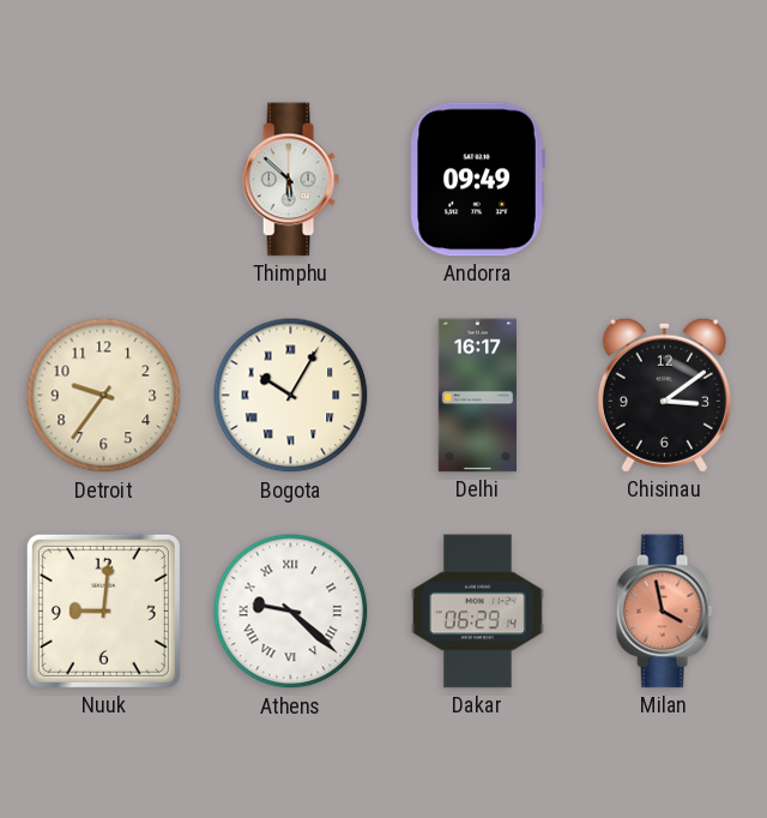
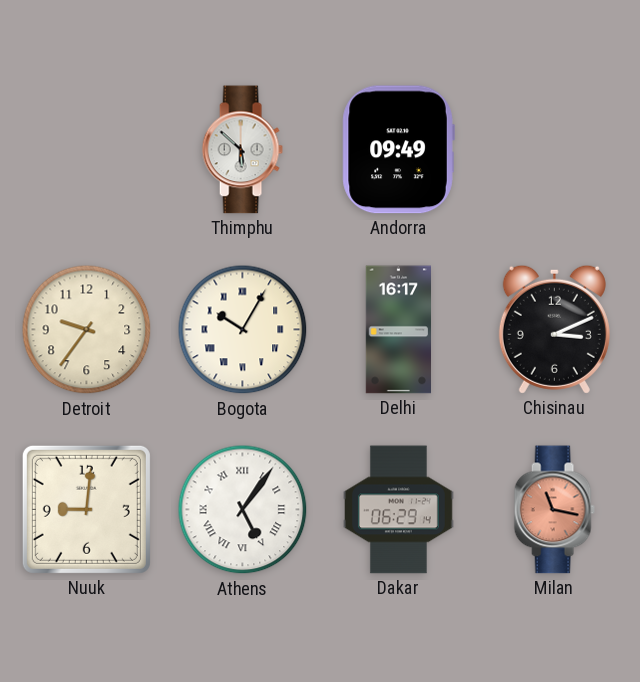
Chisinau: 3:09 -> 3:11 (554, 329)
Athens: 9:22 -> 5:06 (243, 510)
Milan: 3:58 -> 11:17 (554, 510)
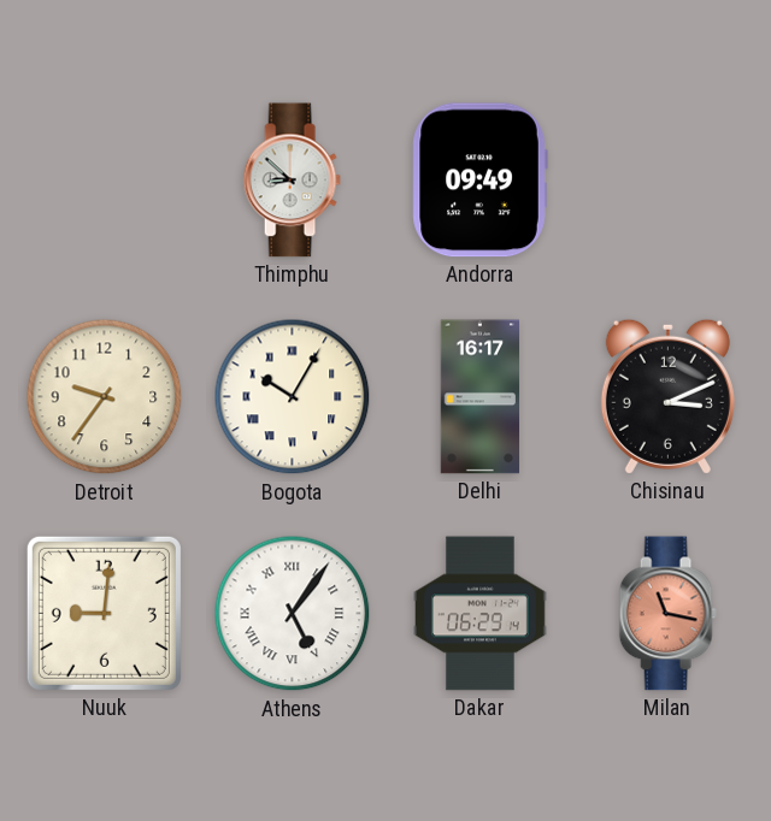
Thimphu: 5:52 -> 8:52 (292, 181)
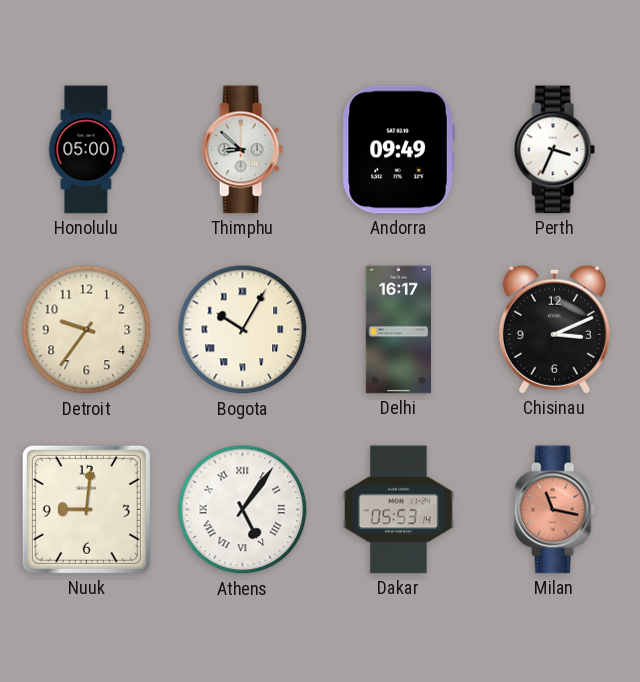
Honolulu: none -> 05:00 (86, 150)
Perth: none -> 3:34 (554, 150)
Dakar: 06:29 -> 05:53 (399, 510)
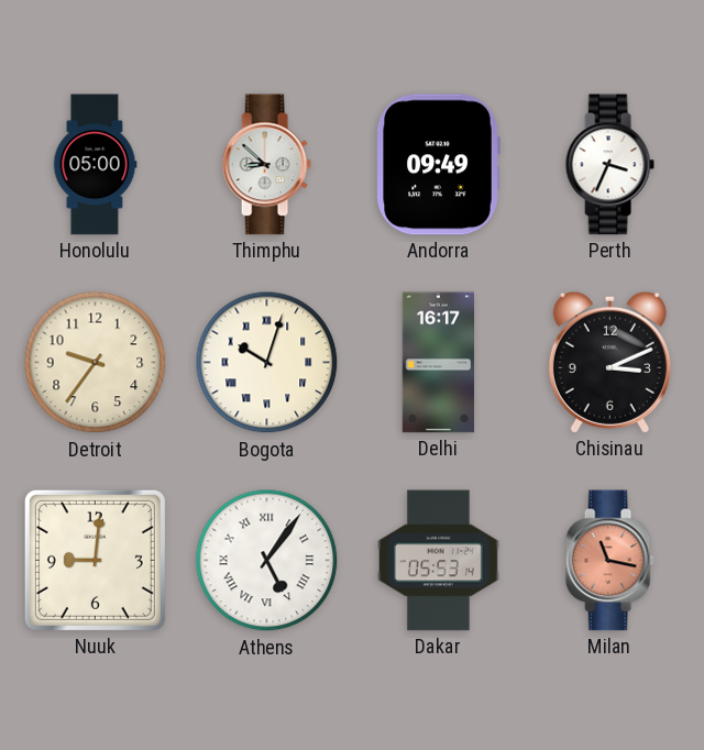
Bogota: 10:05 -> 10:03 (267, 363)
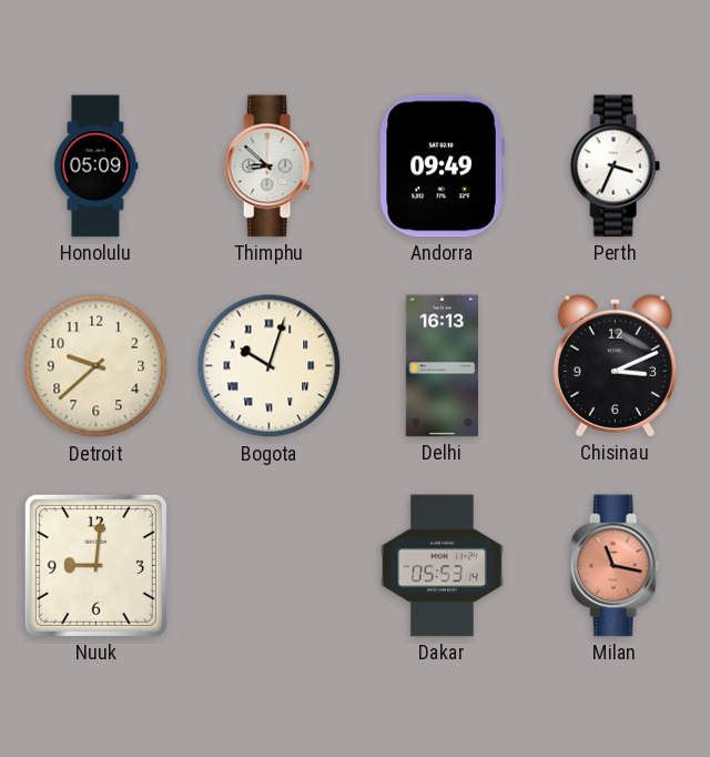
Honolulu: 05:00 -> 05:09 (95, 166)
Detroit: 9:36 -> 9:38 (97, 366)
Delhi: 16:17 -> 16:13 (442, 366)
Athens: 5:06 -> none (267, 561)
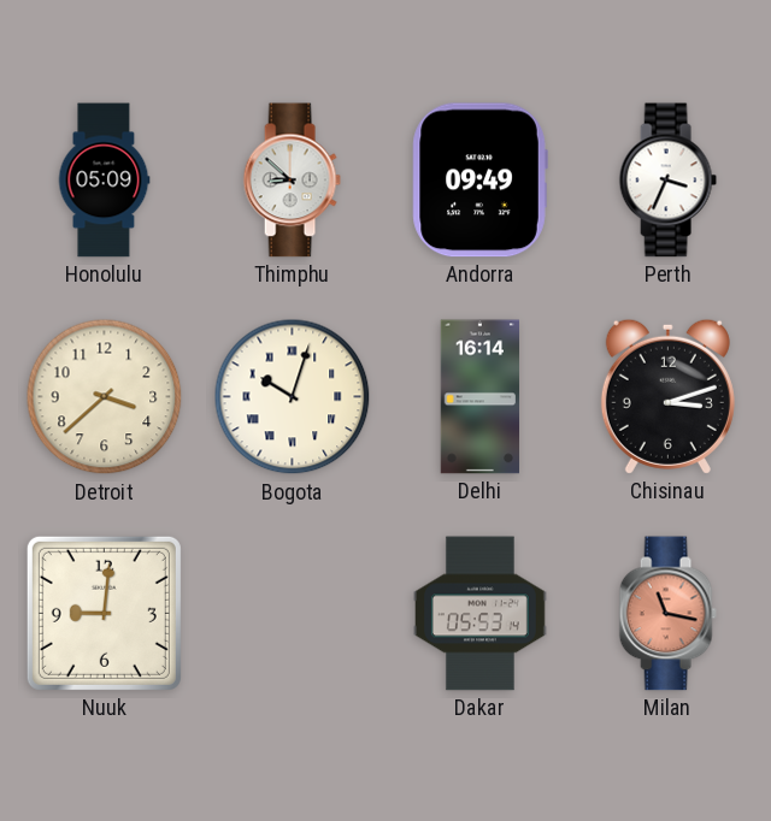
Detroit: 9:38 -> 3:38 (105, 397)
Delhi: 16:13 -> 16:14 (479, 397)
Chisinau: 3:11 -> 3:12 (667, 396)
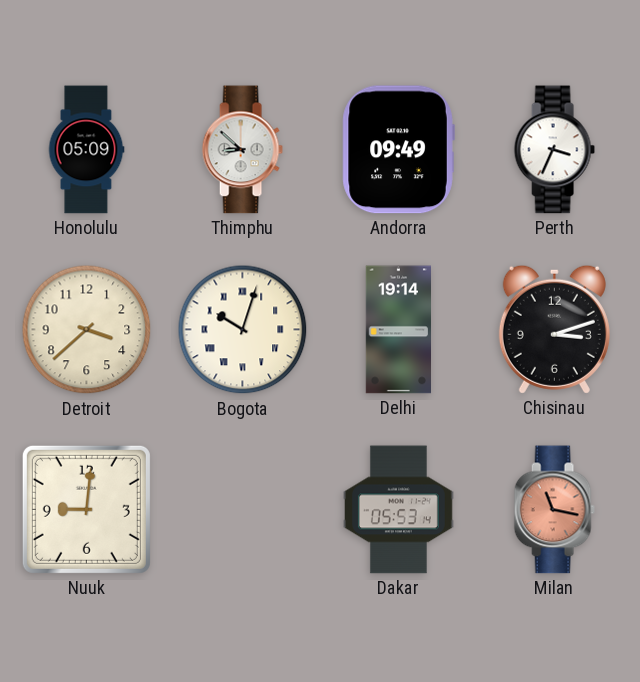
Delhi: 16:14 -> 19:14 (398, 330)
